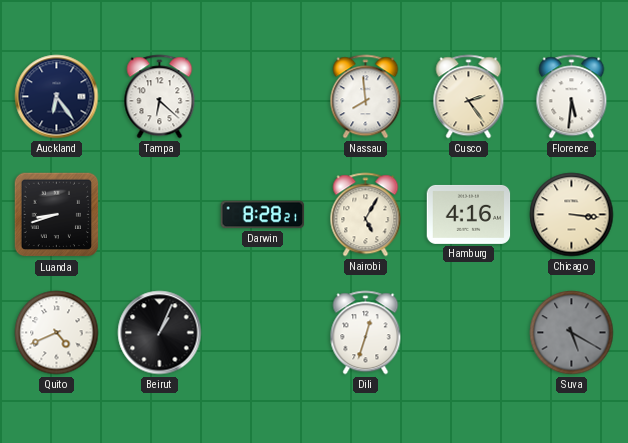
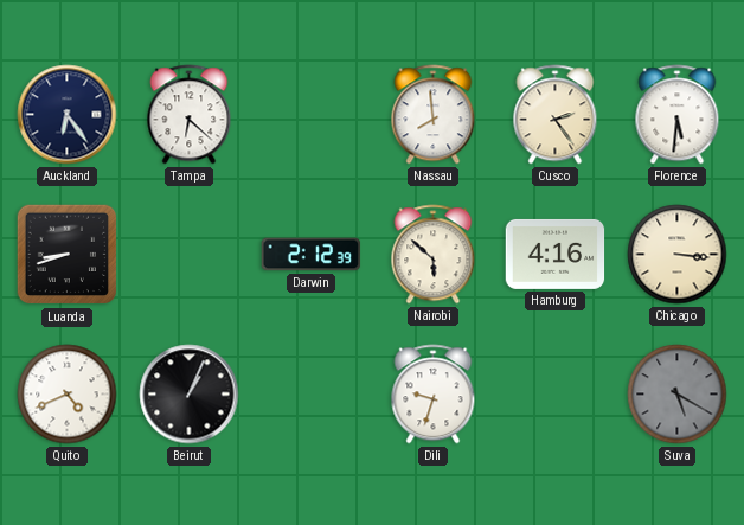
Darwin: 8:28 -> 2:12 (312, 255)
Nairobi: 5:05 -> 5:52 (434, 255)
Dili: 12:33 -> 9:33 (434, 395)
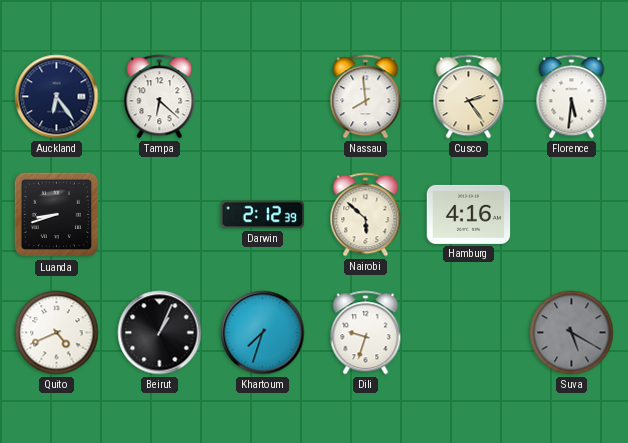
Chicago: 3:16 -> none (678, 255)
Khartoum: none -> 7:33 (263, 333)
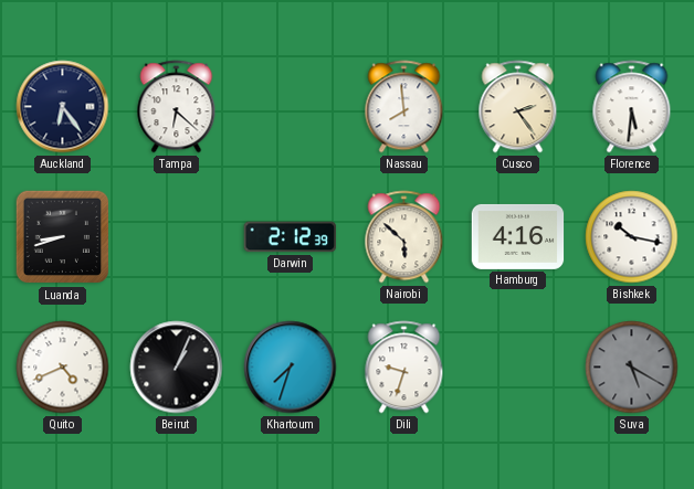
Bishkek: none -> 10:17 (632, 237)
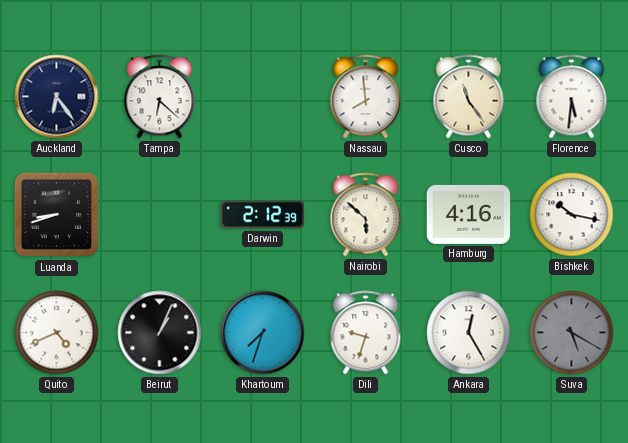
Cusco: 2:24 -> 11:24 (469, 97)
Ankara: none -> 12:25 (469, 333)
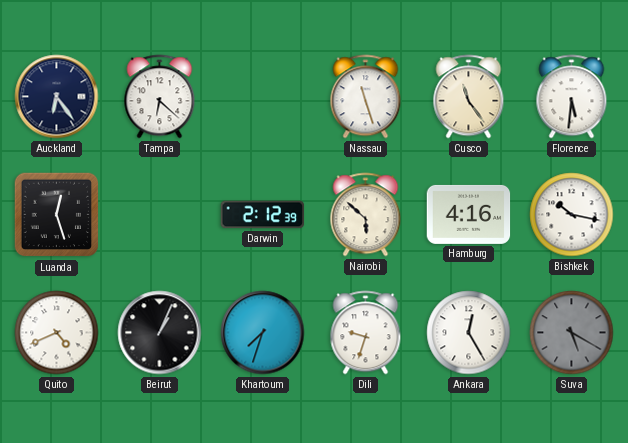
Nassau: 7:59 -> 11:27 (366, 97)
Luanda: 8:42 -> 12:27 (57, 215)
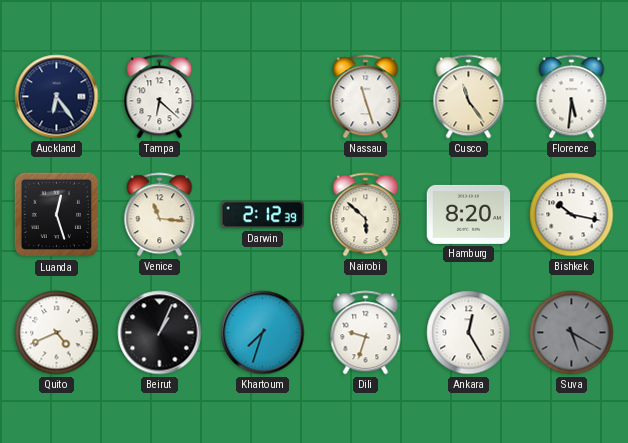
Venice: none -> 11:16 (160, 215)
Hamburg: 4:16 -> 8:20 (469, 214)
